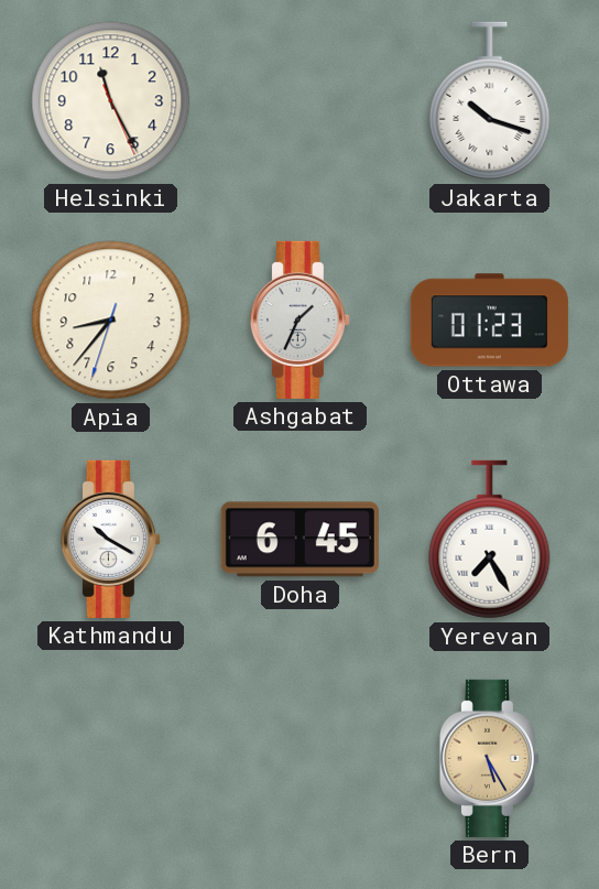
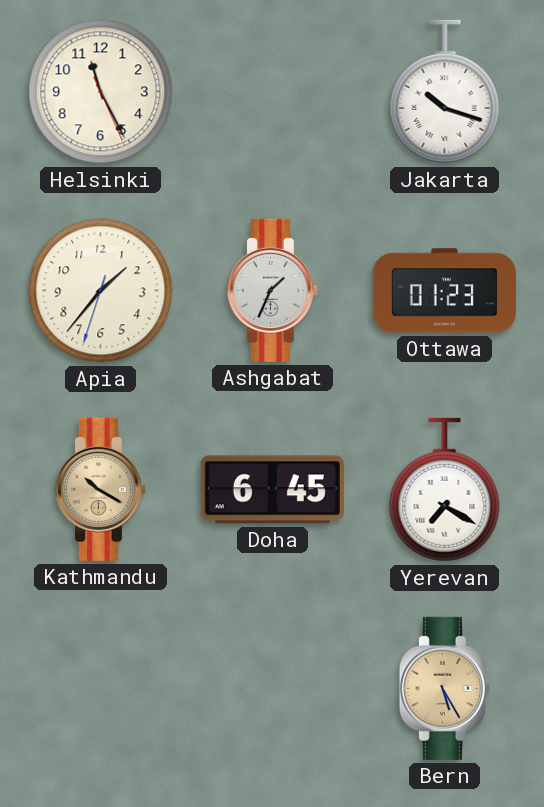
Apia: 8:36 -> 1:36 (101, 291)
Kathmandu dial: white -> champagne (100, 489)
Yerevan: 7:25 -> 7:20 (445, 490)
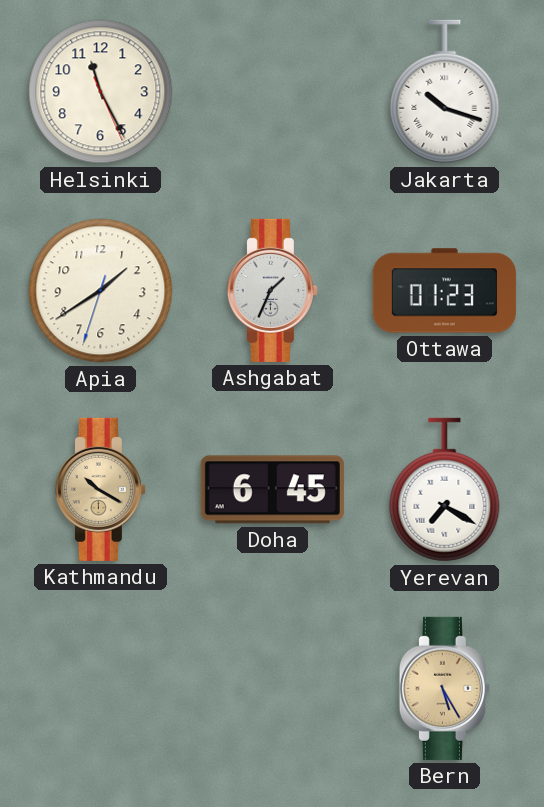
Apia: 1:36 -> 1:39 (101, 291)
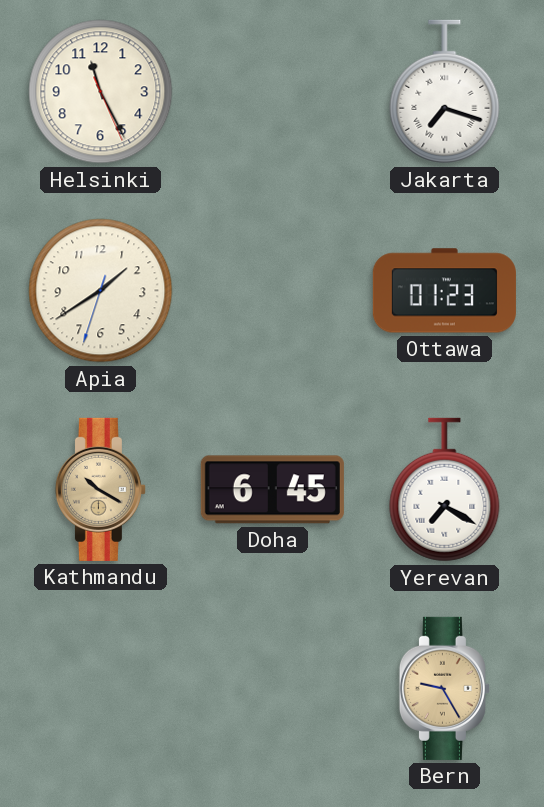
Jakarta: 10:18 -> 7:18 (445, 92)
Ashgabat: 1:34 -> none (272, 290)
Bern: 5:25 -> 9:25 (444, 688)
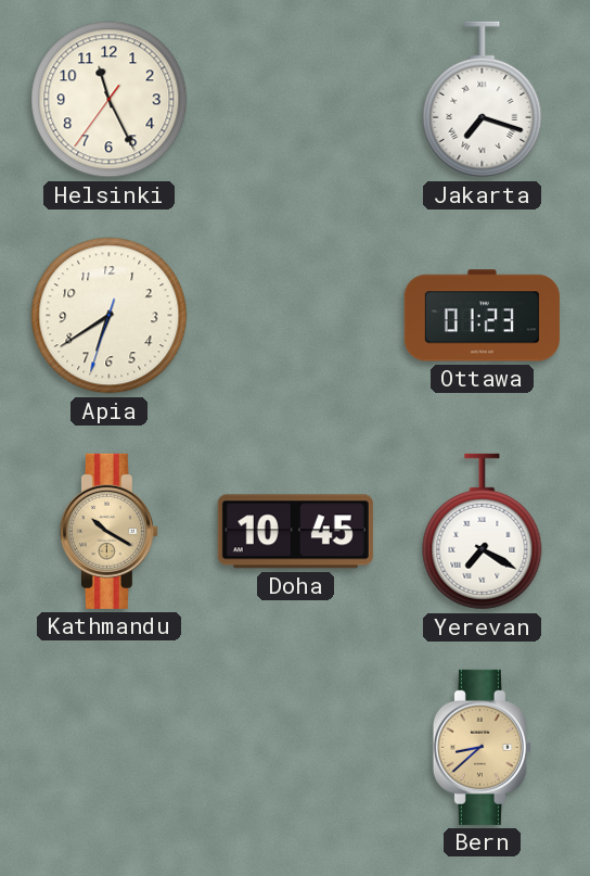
Helsinki: 11:25:26 -> 11:25:36 (110, 100)
Apia: 1:39 -> 6:39 (110, 316)
Doha: 6:45 -> 10:45 (295, 532)
Bern: 9:25 -> 8:38 (482, 747)
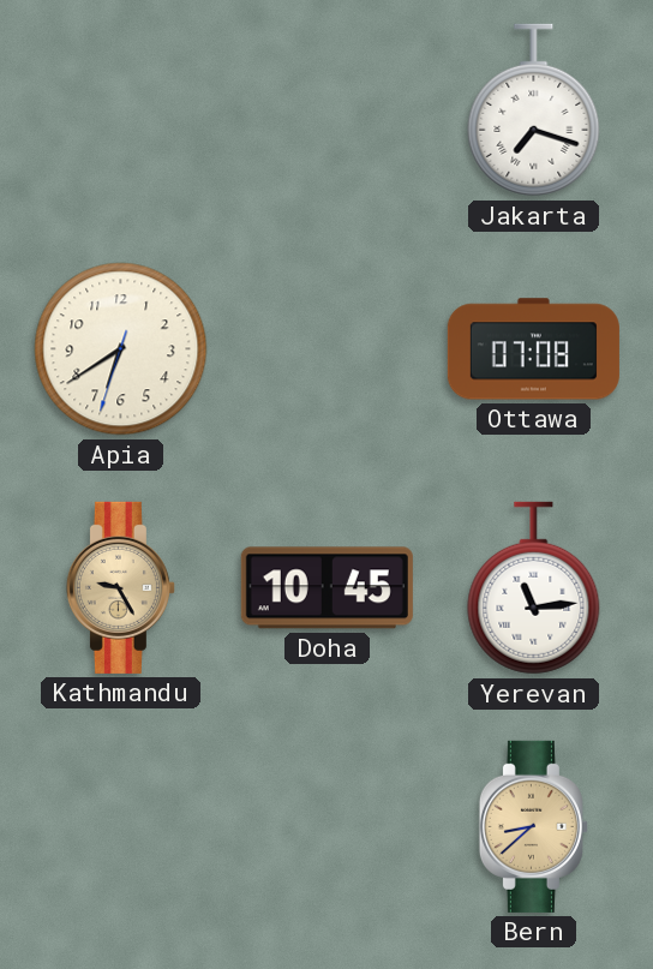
Helsinki: 11:25 -> none (110, 100)
Ottawa: 01:23 -> 07:08 (533, 349)
Kathmandu: 10:20 -> 9:25 (120, 587)
Yerevan: 7:20 -> 11:14 (534, 588)
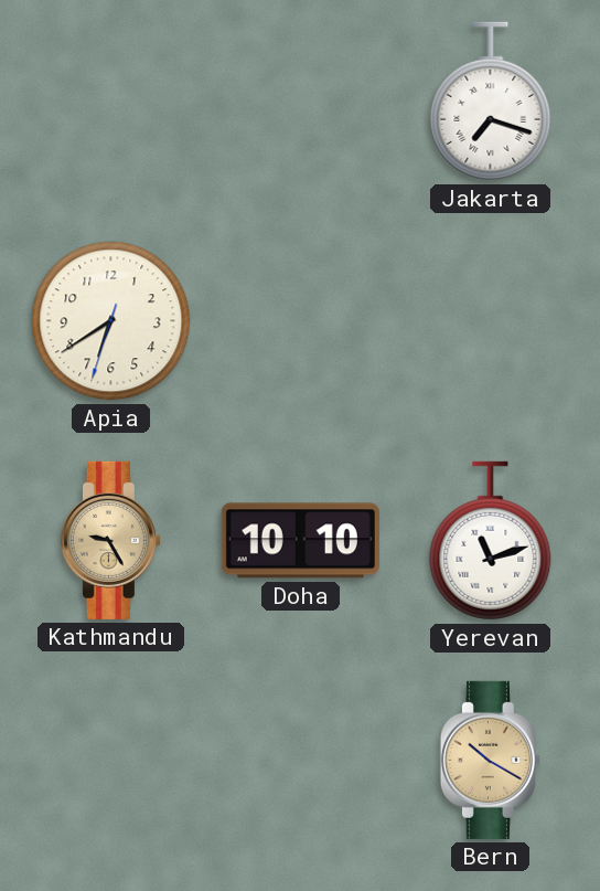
Ottawa: 07:08 -> none (533, 349)
Doha: 10:45 -> 10:10 (300, 541)
Yerevan: 11:14 -> 11:12 (491, 541)
Bern: 8:38 -> 10:20 (490, 760)
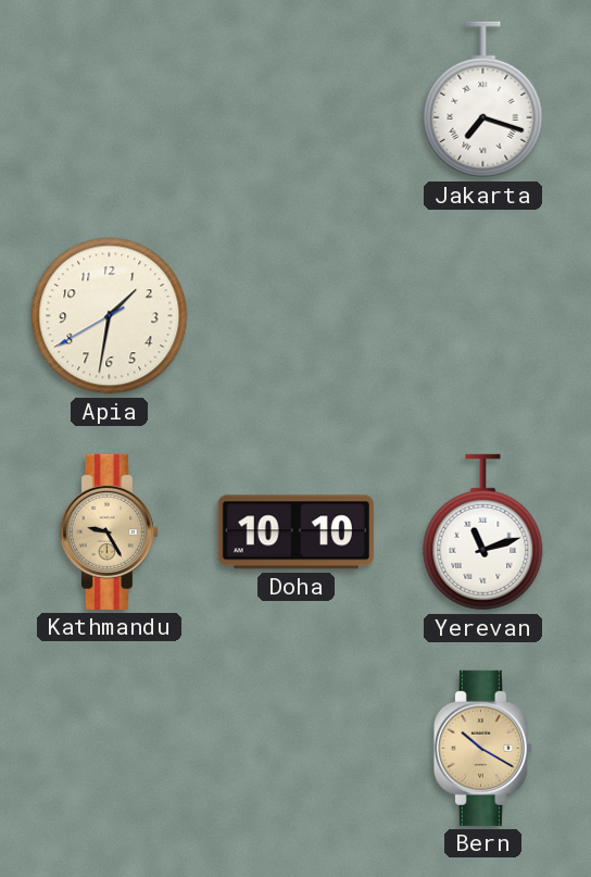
Apia: 6:39 -> 1:31 (110, 316)
